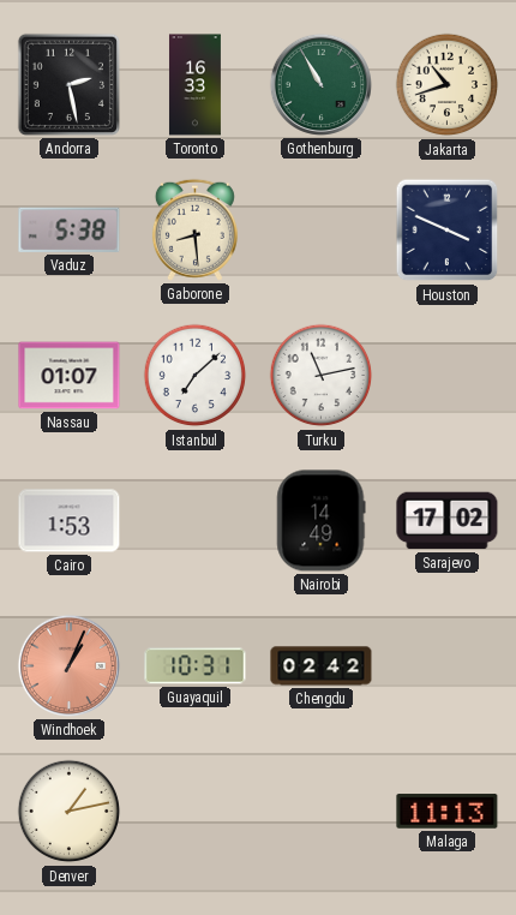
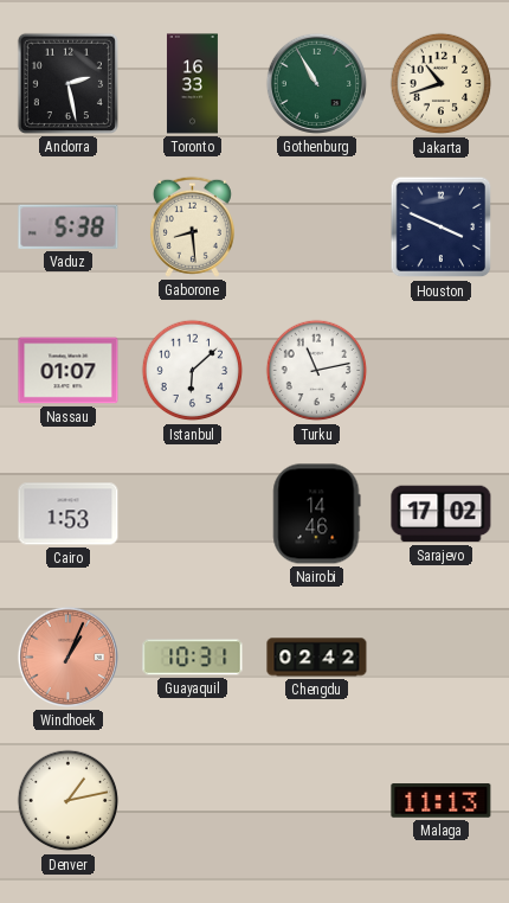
Istanbul: 7:08 -> 6:08 (193, 371)
Nairobi: 14:49 -> 14:46 (317, 514)
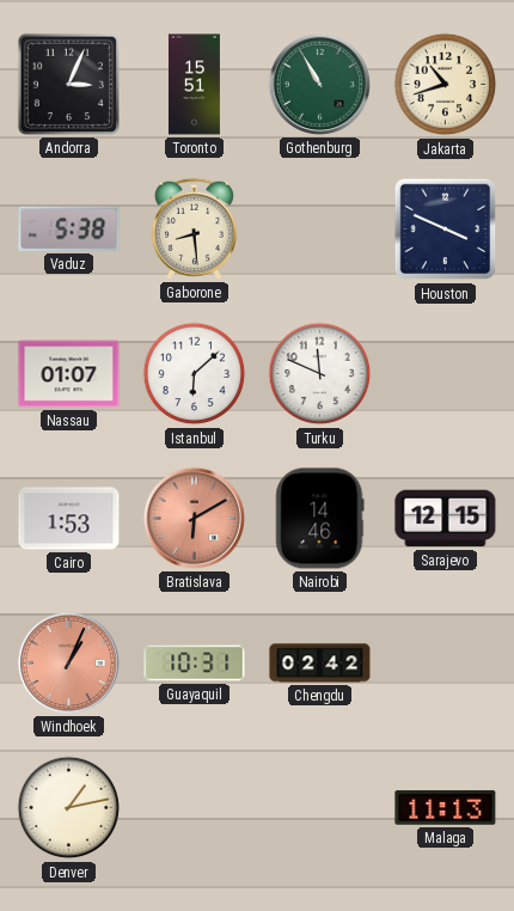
Andorra: 2:28 -> 3:04 (68, 84)
Toronto: 16:33 -> 15:51 (194, 85)
Turku: 11:13 -> 11:49 (320, 374)
Bratislava: none -> 6:10 (194, 518)
Sarajevo: 17:02 -> 12:15 (446, 519)
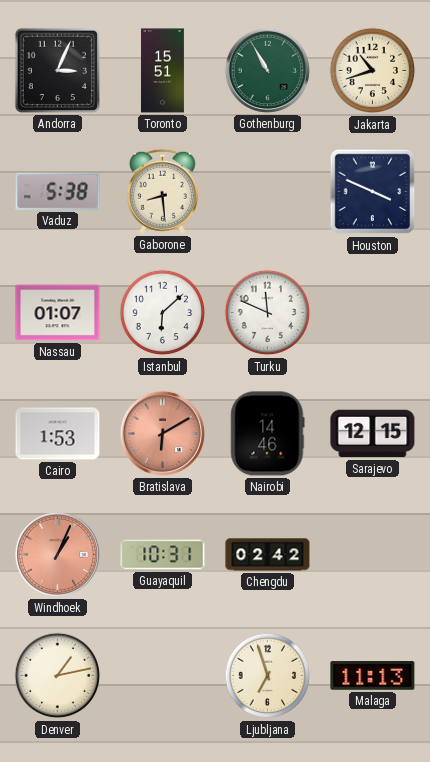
Ljubljana: none -> 6:57 (268, 676)
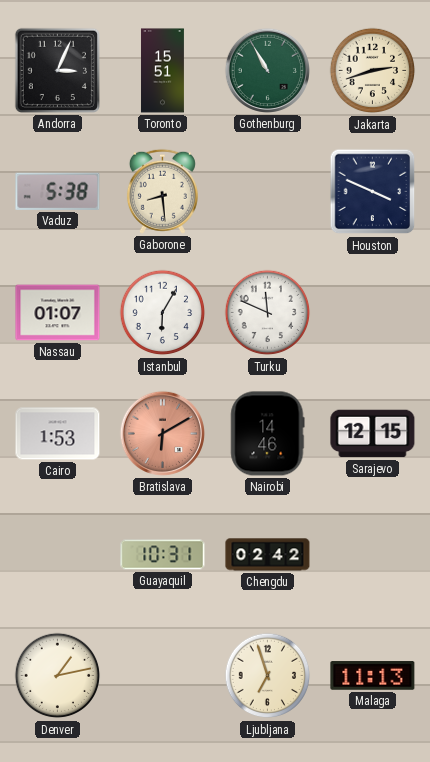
Jakarta: 10:42 -> 2:42 (373, 71)
Istanbul: 6:08 -> 6:05 (163, 313)
Windhoek: 1:04 -> none (57, 554)
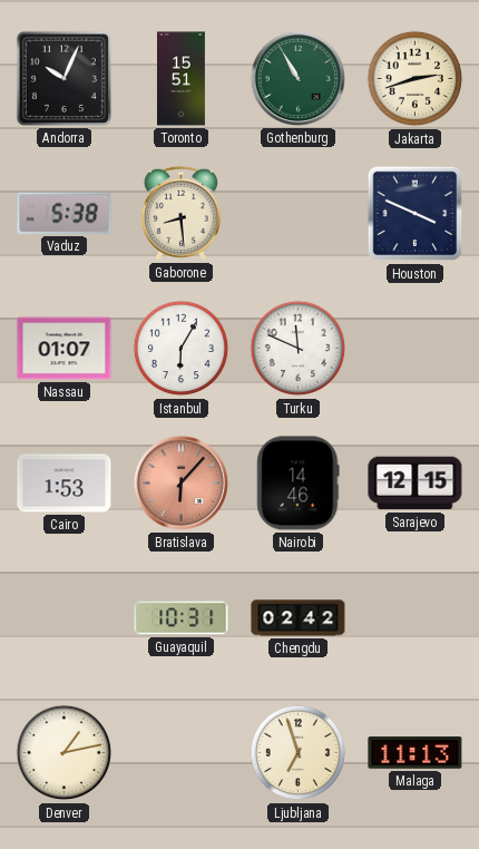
Andorra: 3:04 -> 10:04 (63, 78)
Bratislava: 6:10 -> 6:07 (180, 482)
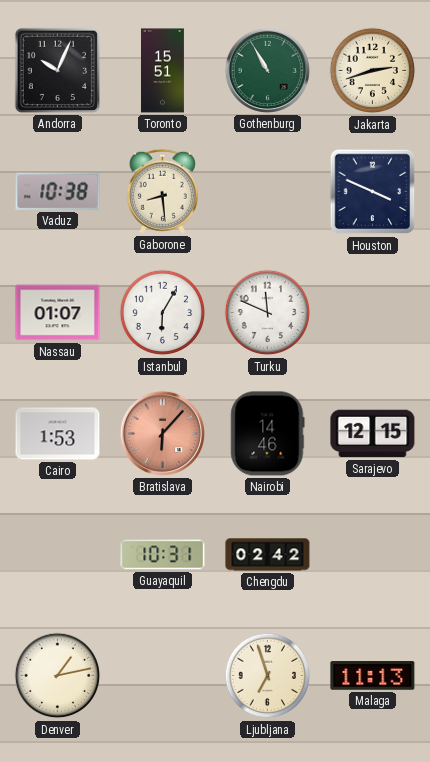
Vaduz: 5:38 -> 10:38 (58, 191)
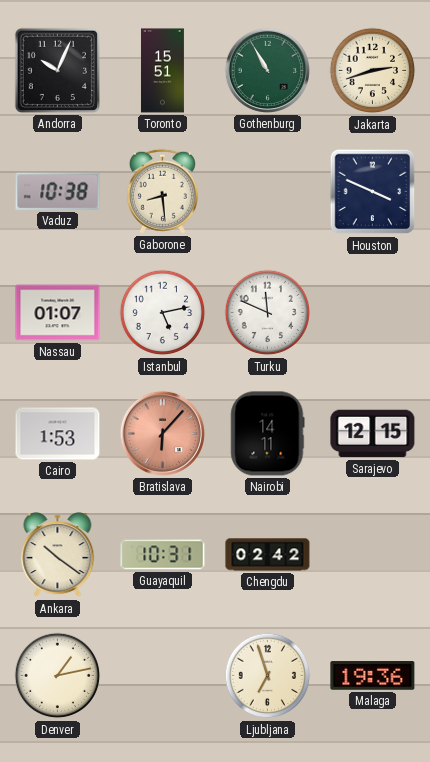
Istanbul: 6:05 -> 5:13 (163, 313)
Nairobi: 14:46 -> 14:11 (268, 434)
Ankara: none -> 10:21 (58, 555)
Malaga: 11:13 -> 19:36 (373, 676)
